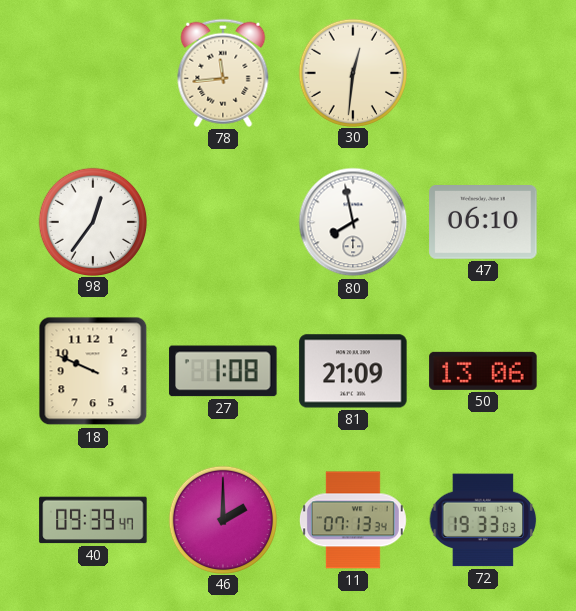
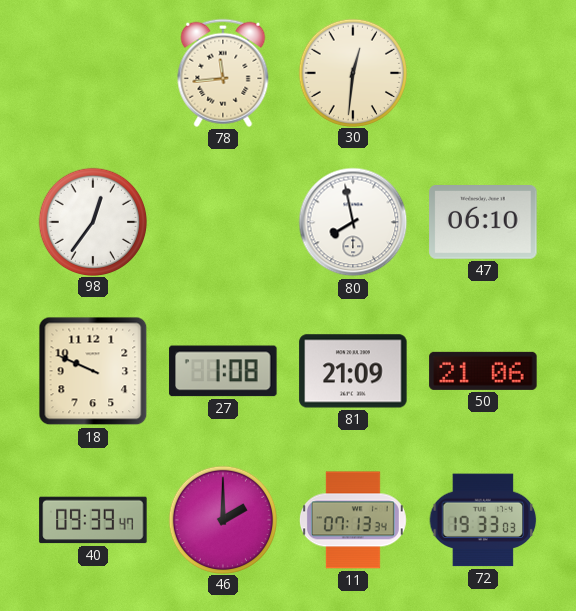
50: 13:06 -> 21:06 (483, 371)
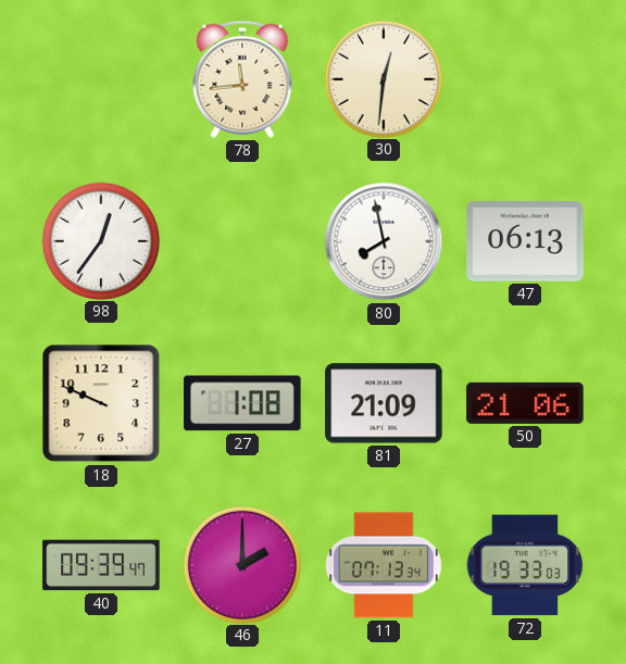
47: 06:10 -> 06:13 (525, 242)
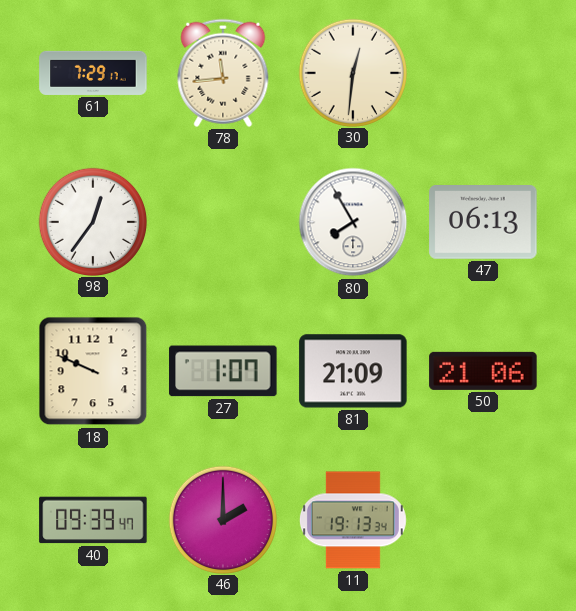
61: none -> 7:29 (93, 73)
80: 7:58 -> 7:55 (353, 222)
27: 1:08 -> 1:07 (223, 371)
11: 07:13 -> 19:13 (353, 520)
72: 19:33 -> none (525, 565)
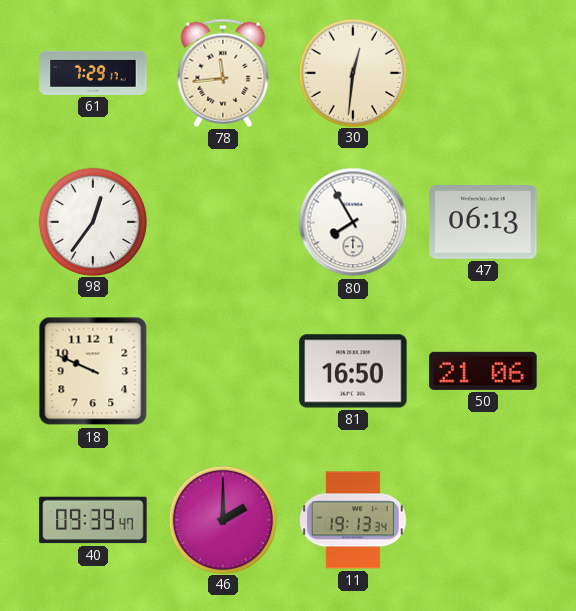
27: 1:07 -> none (223, 371)
81: 21:09 -> 16:50 (353, 371)
